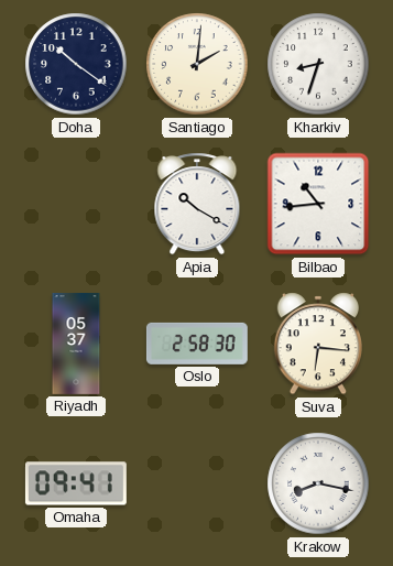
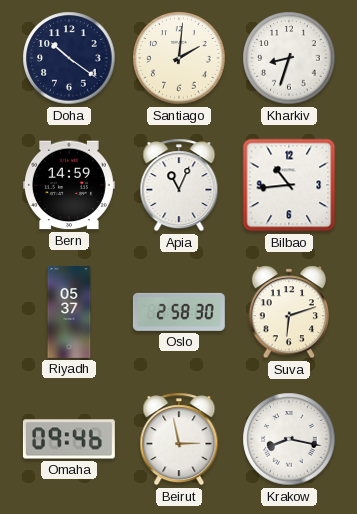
Bern: none -> 14:59 (69, 185)
Apia: 10:20 -> 11:04 (179, 185)
Suva: 6:16 -> 6:12 (288, 312)
Omaha: 09:41 -> 09:46 (69, 439)
Beirut: none -> 2:58 (179, 439)
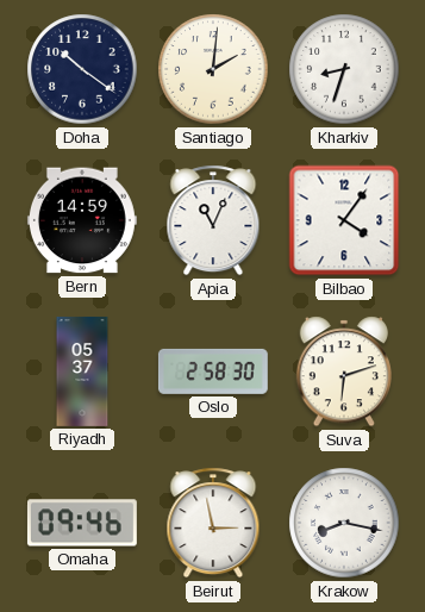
Bilbao: 10:44 -> 4:06 (344, 220)
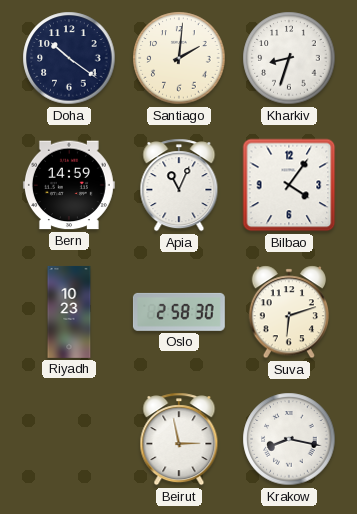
Riyadh: 05:37 -> 10:23 (69, 312)
Omaha: 09:46 -> none (82, 523)
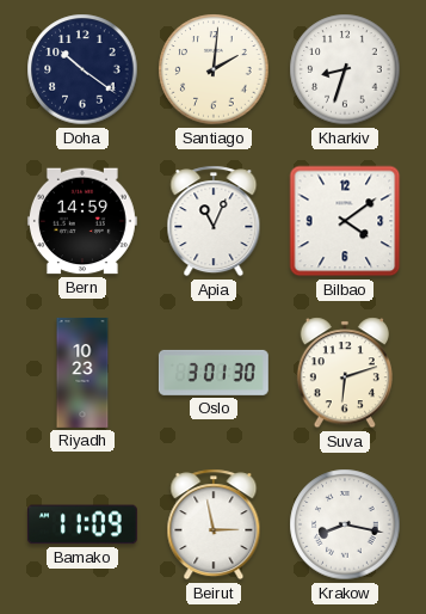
Bilbao: 4:06 -> 4:09 (345, 221)
Oslo: 2:58 -> 3:01 (214, 373)
Bamako: none -> 11:09 (82, 524)
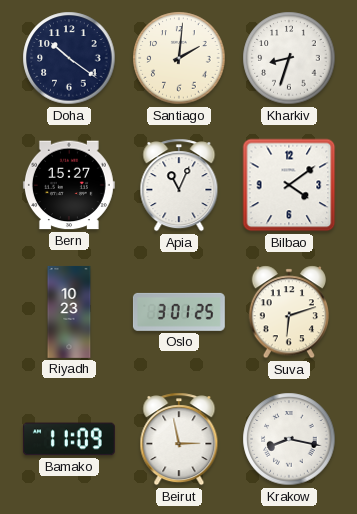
Bern: 14:59 -> 15:27 (69, 185)
Oslo: 3:01:30 -> 3:01:25 (179, 312)
